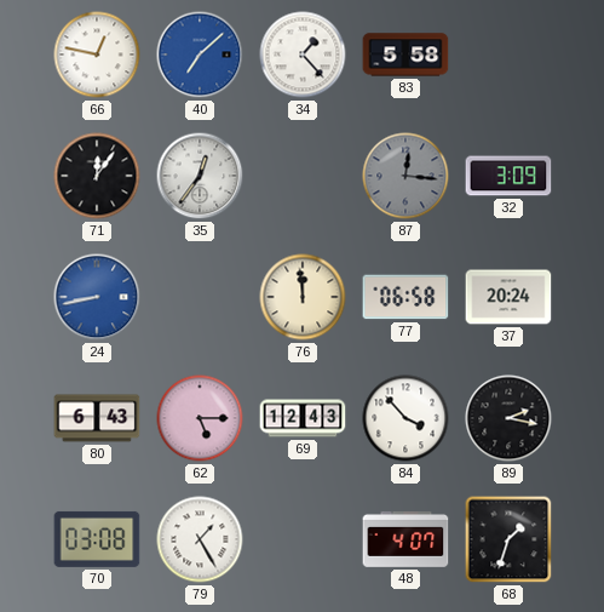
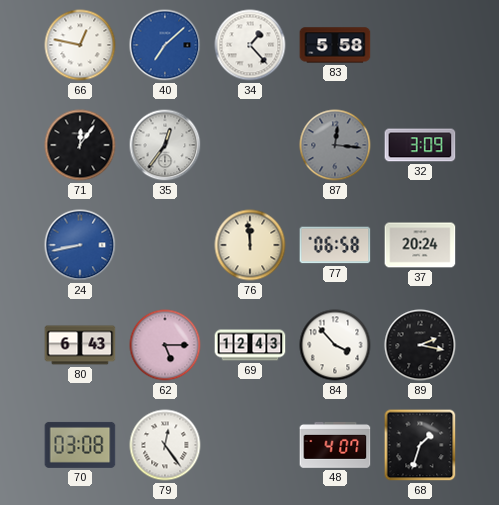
79: 1:25 -> 12:24 (165, 445)
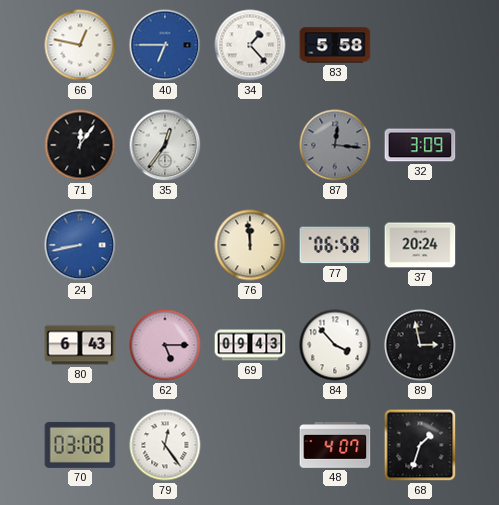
40: 7:08 -> 6:45 (165, 45)
69: 12:43 -> 09:43 (250, 345)
89: 2:17 -> 2:58 (420, 345)
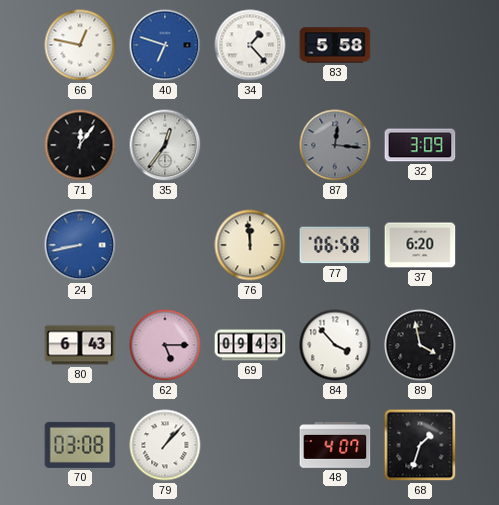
40: 6:45 -> 6:48 (165, 45)
37: 20:24 -> 6:20 (420, 245)
89: 2:58 -> 3:58 (420, 345)
79: 12:24 -> 1:07 (165, 445)
